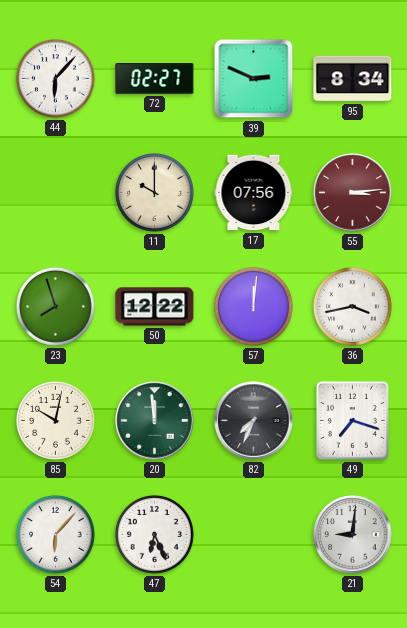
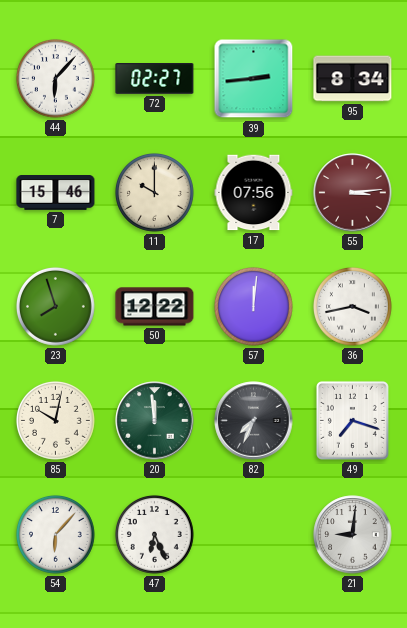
39: 2:49 -> 2:44 (254, 79)
7: none -> 15:46 (56, 193)
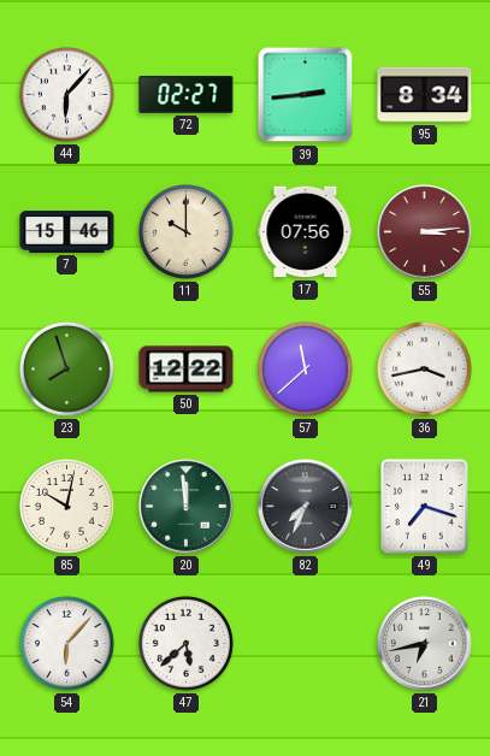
57: 12:01 -> 11:38 (306, 370)
47: 6:26 -> 5:38 (187, 644)
21: 9:01 -> 6:43 (425, 644)
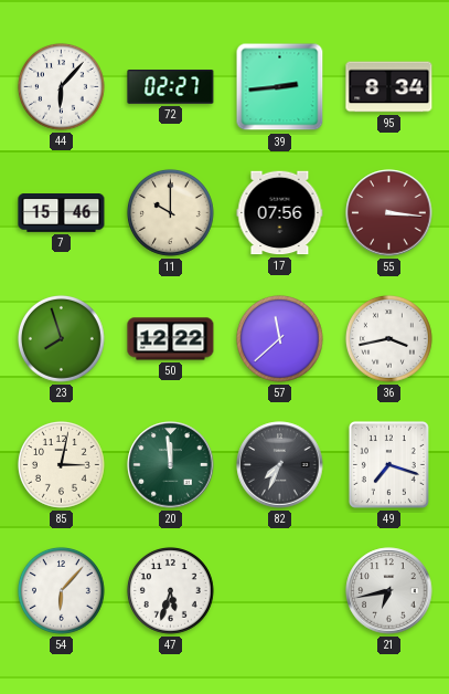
55: 3:14 -> 3:16 (389, 213)
85: 10:02 -> 3:02 (62, 465)
47: 5:38 -> 5:33 (171, 591)
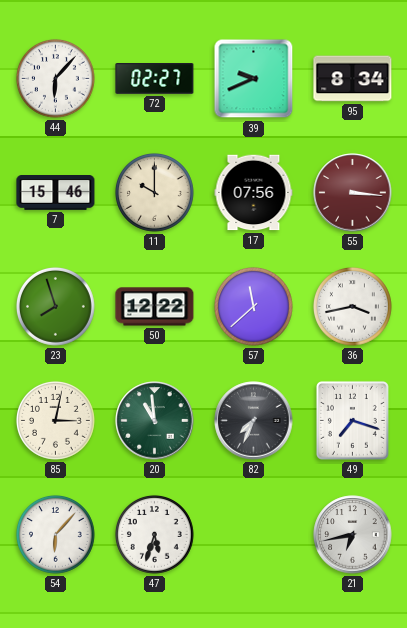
39: 2:44 -> 9:41 (254, 79)
20: 11:59 -> 10:59 (155, 421)
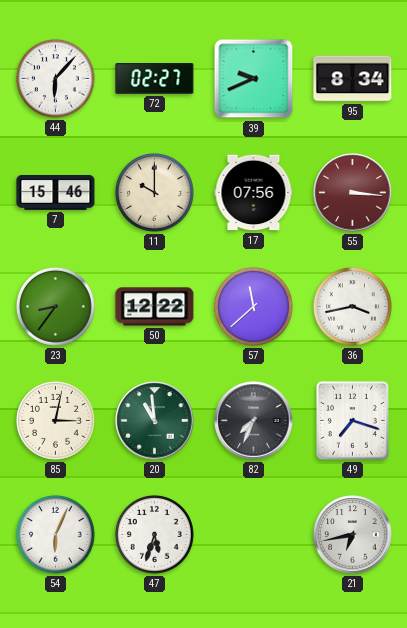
23: 7:57 -> 8:36 (56, 307)
54: 6:07 -> 6:04 (56, 535)
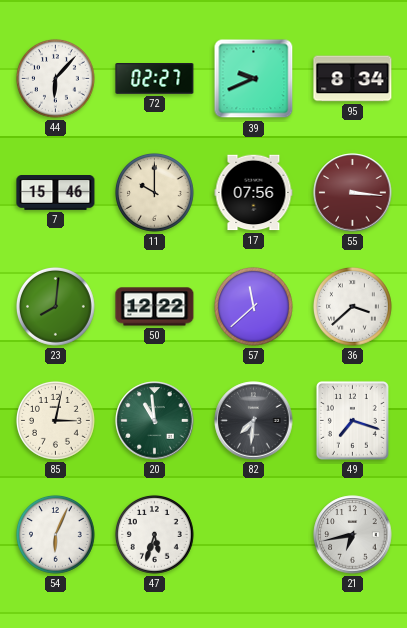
23: 8:36 -> 8:01 (56, 307)
36: 3:43 -> 3:38 (353, 307)
82: 7:34 -> 7:31 (254, 421)
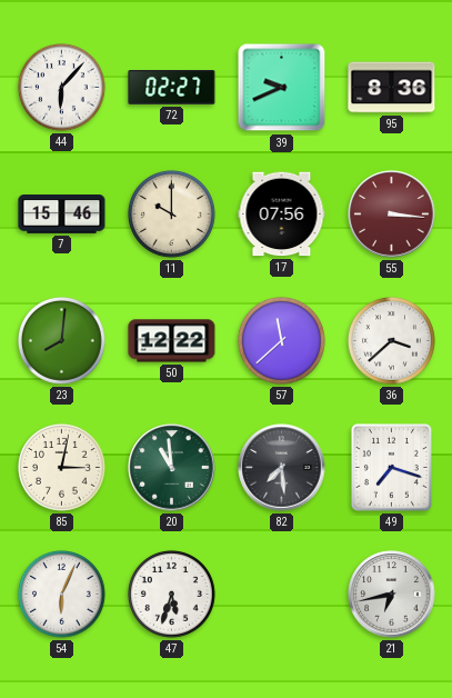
95: 8:34 -> 8:36 (392, 88)
82: 7:31 -> 7:29 (282, 468)
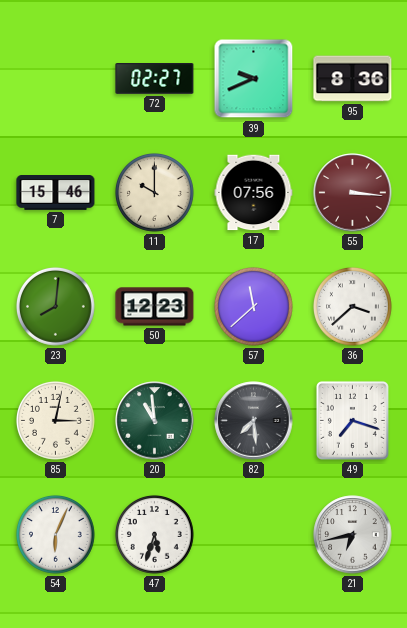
44: 6:07 -> none (62, 88)
50: 12:22 -> 12:23 (155, 307)
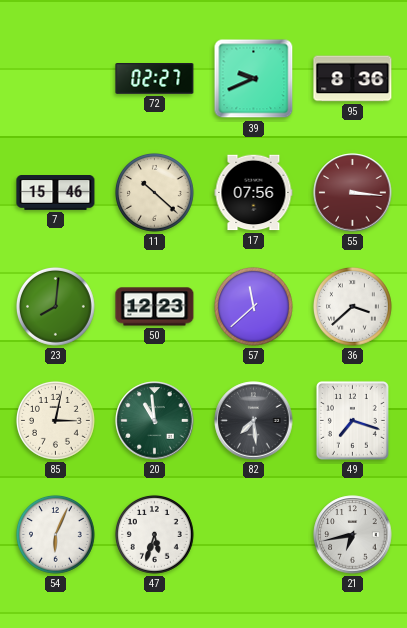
11: 10:00 -> 10:22 (155, 193)
